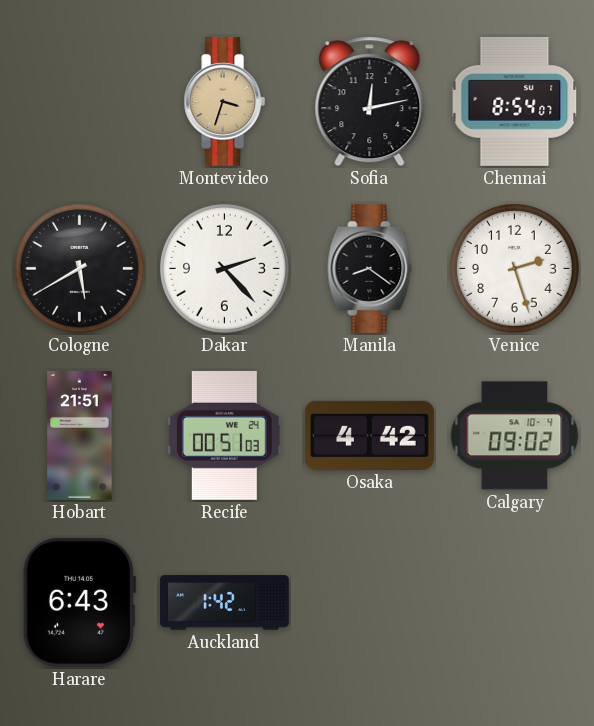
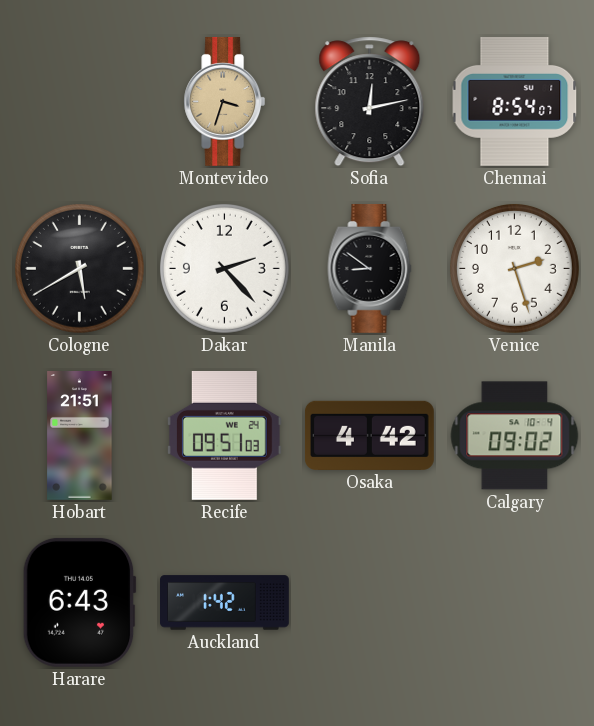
Manila: 8:21 -> 8:51 (370, 268)
Recife: 00:51 -> 09:51 (224, 435)
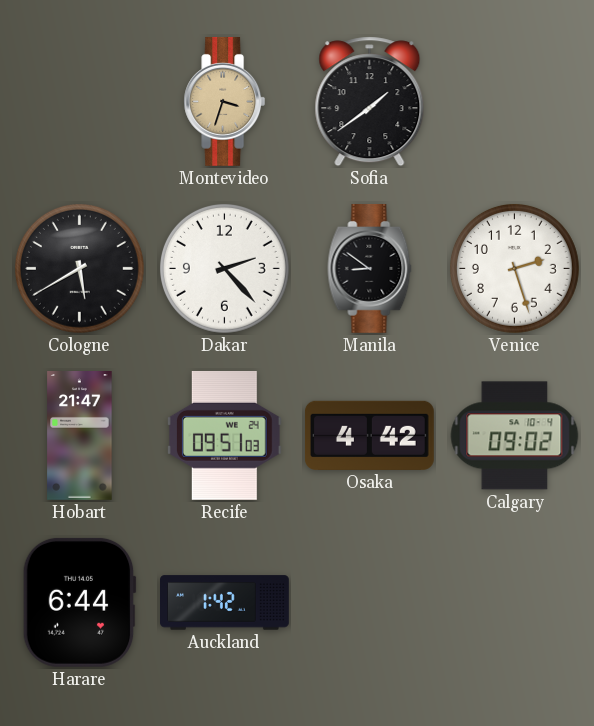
Sofia: 12:13 -> 1:39 (370, 102)
Chennai: 8:54 -> none (515, 101)
Hobart: 21:51 -> 21:47 (80, 436)
Harare: 6:43 -> 6:44 (79, 602)
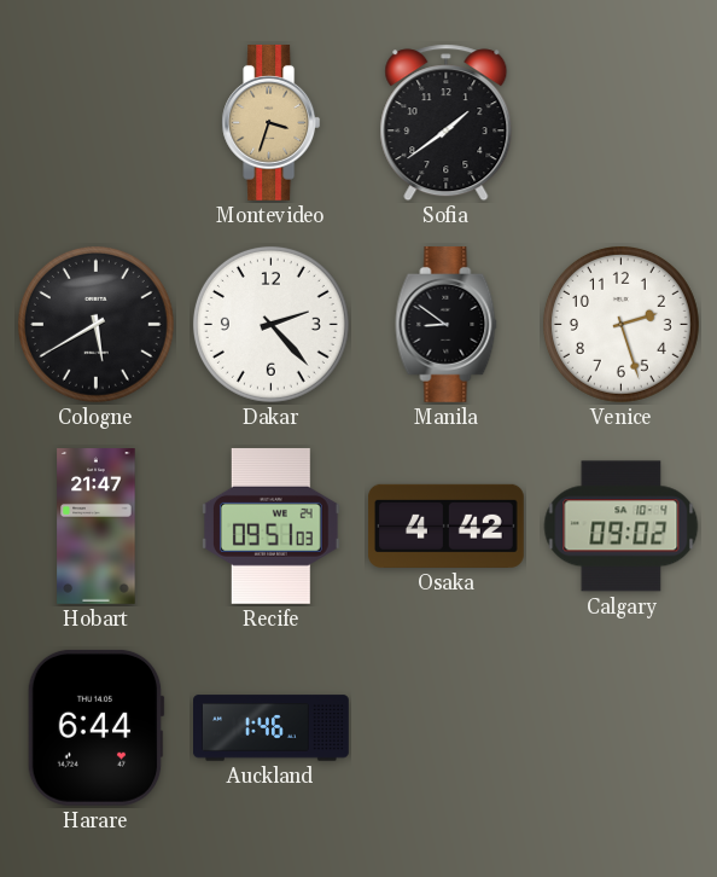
Auckland: 1:42 -> 1:46 (272, 728)
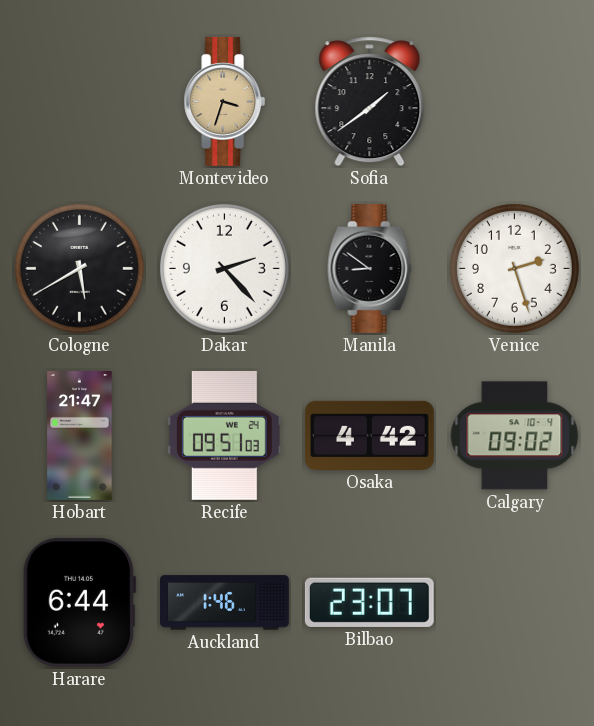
Bilbao: none -> 23:07 (369, 602)
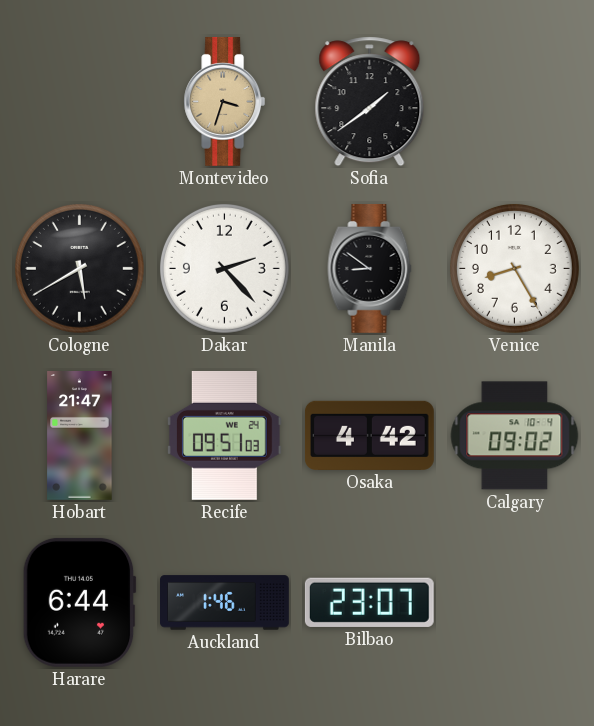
Venice: 2:27 -> 8:25 (514, 268)
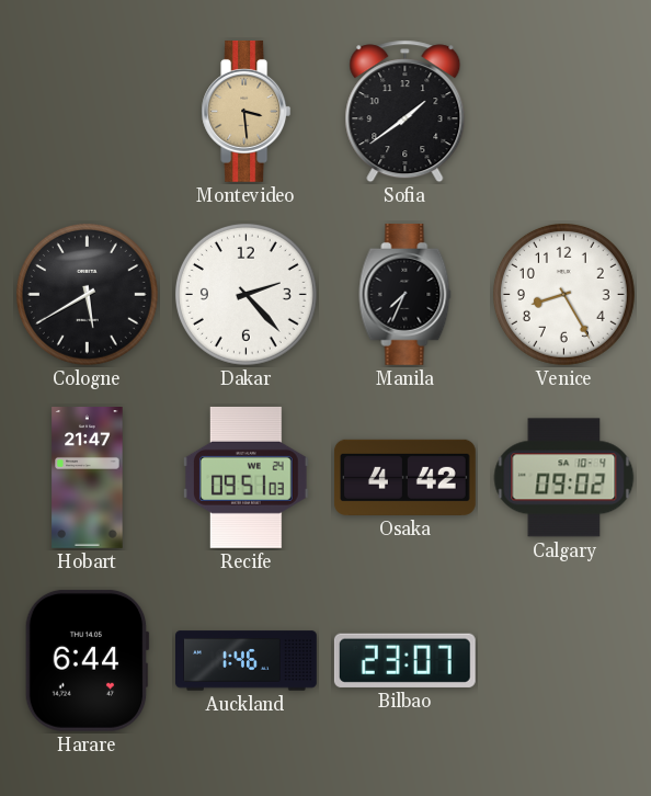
Montevideo: 3:33 -> 3:29 (247, 111)
Manila: 8:51 -> 7:34 (406, 294)
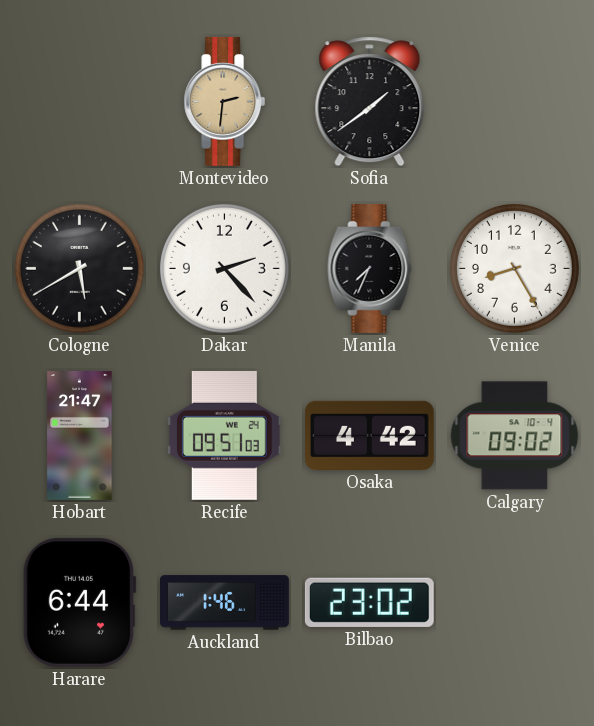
Montevideo: 3:29 -> 2:31 (225, 101)
Bilbao: 23:07 -> 23:02 (369, 602)
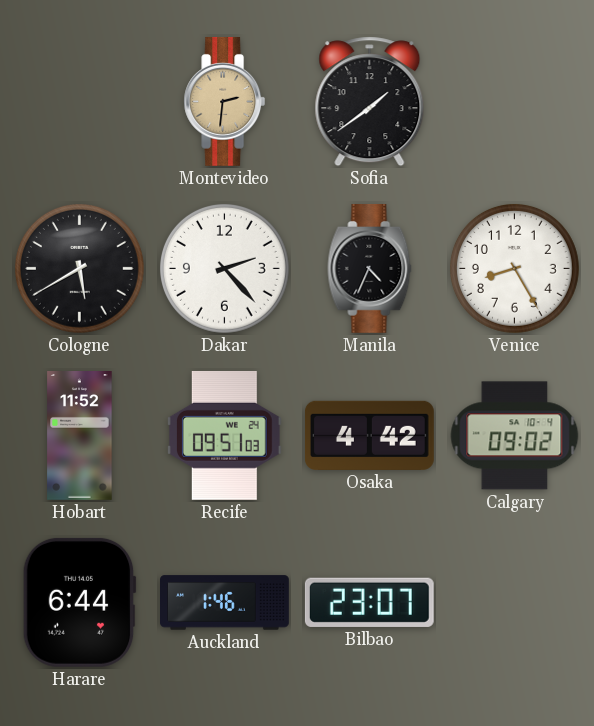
Manila: 7:34 -> 4:34 (370, 268)
Hobart: 21:47 -> 11:52 (80, 436)
Bilbao: 23:02 -> 23:07 (369, 602)
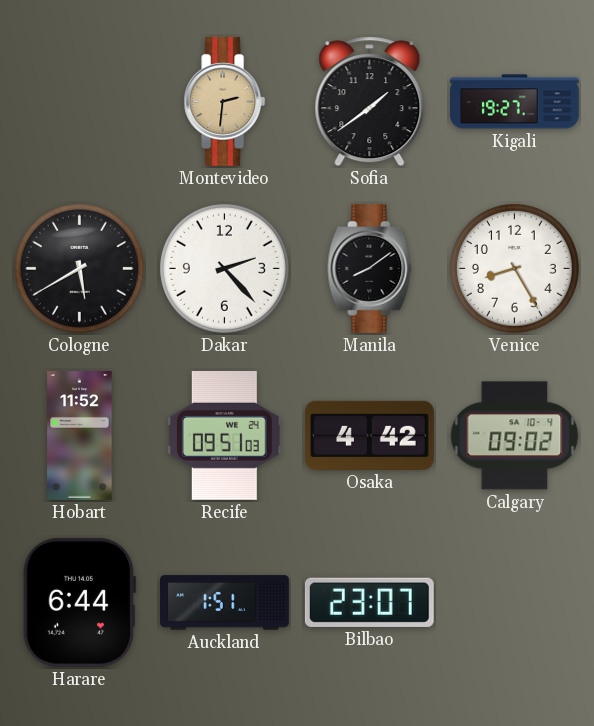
Kigali: none -> 19:27 (515, 102)
Manila: 4:34 -> 8:09 (370, 268)
Auckland: 1:46 -> 1:51 (225, 603)
